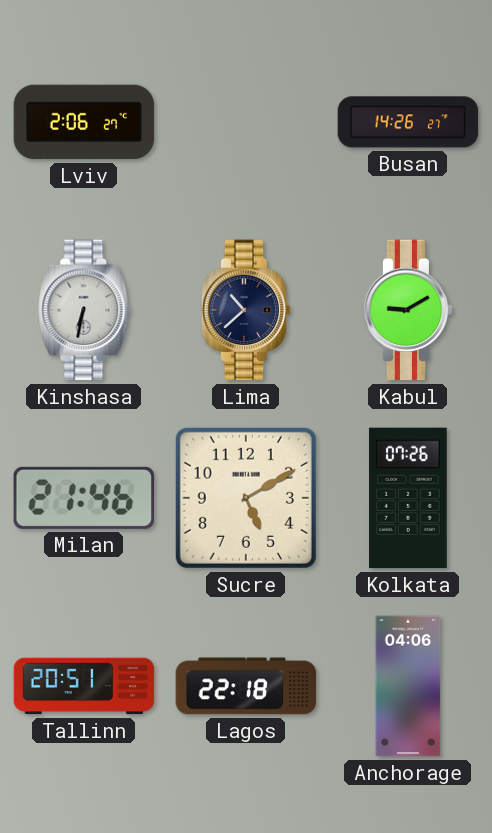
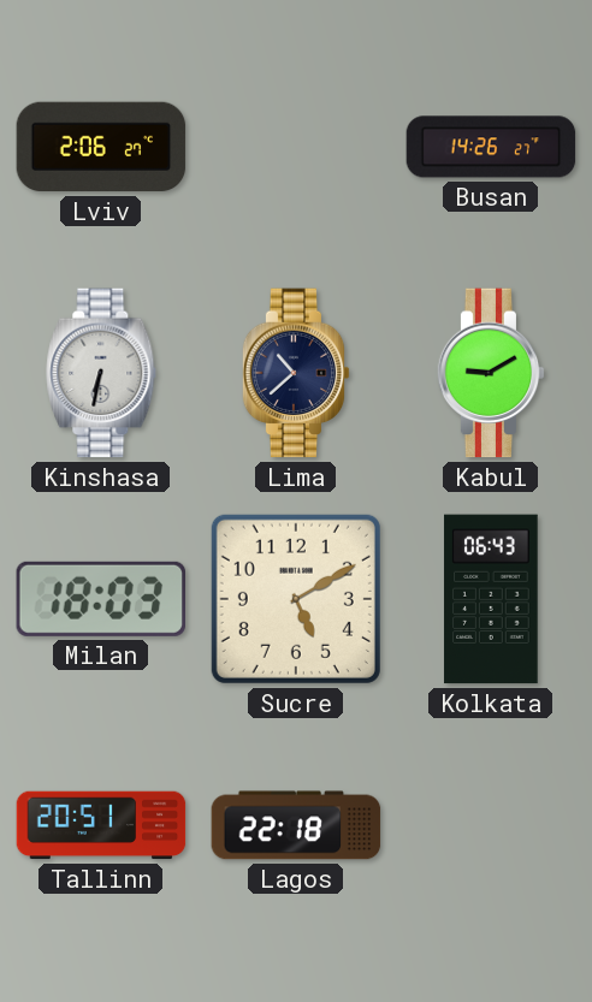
Milan: 21:46 -> 18:03 (100, 599)
Kolkata: 07:26 -> 06:43 (491, 599)
Anchorage: 04:06 -> none (408, 686)
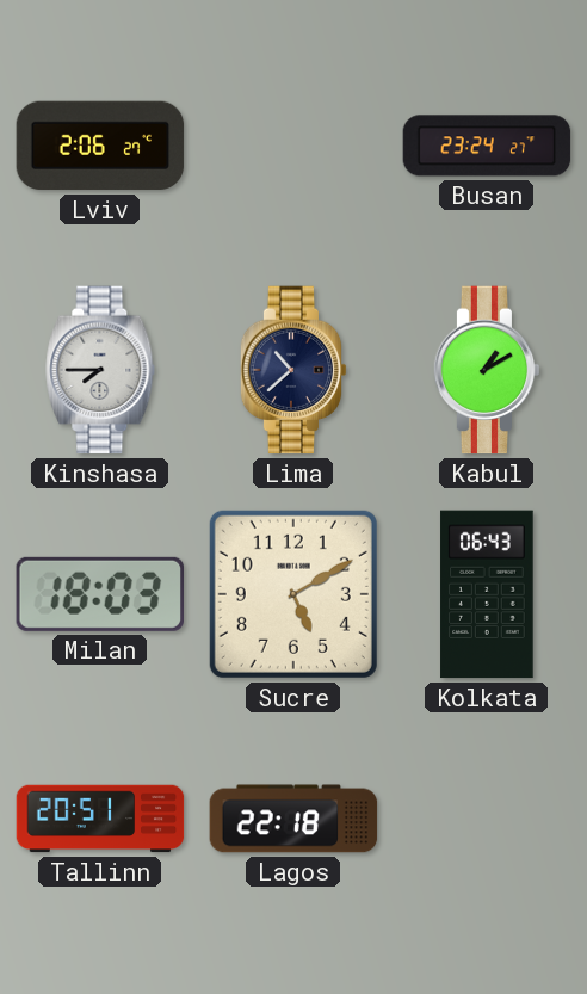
Busan: 14:26 -> 23:24 (487, 146)
Kinshasa: 6:32 -> 7:45 (100, 370)
Kabul: 9:10 -> 1:10 (487, 370)
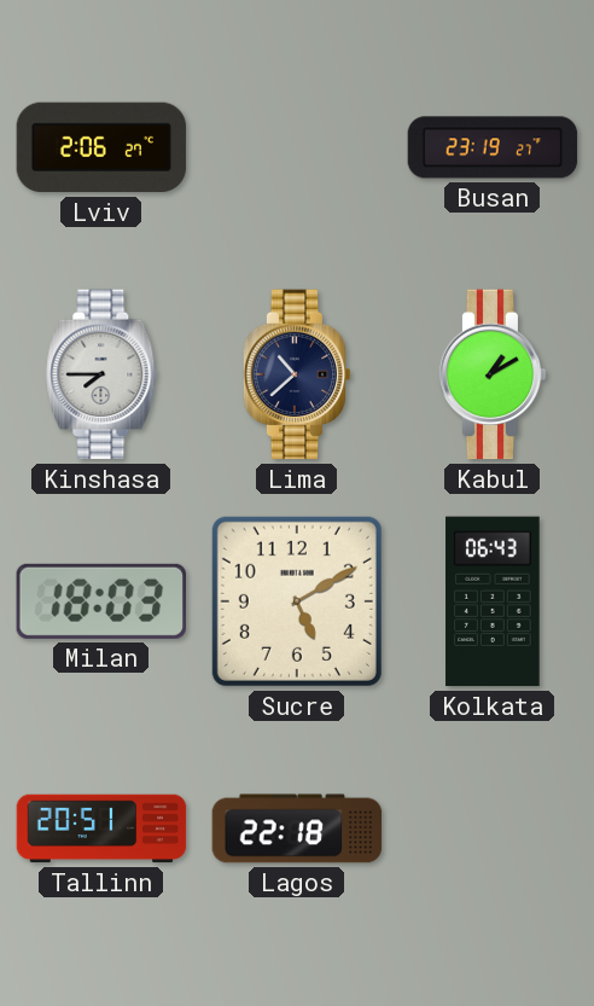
Busan: 23:24 -> 23:19 (493, 147)
